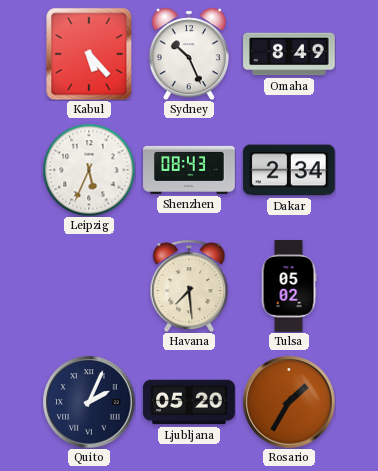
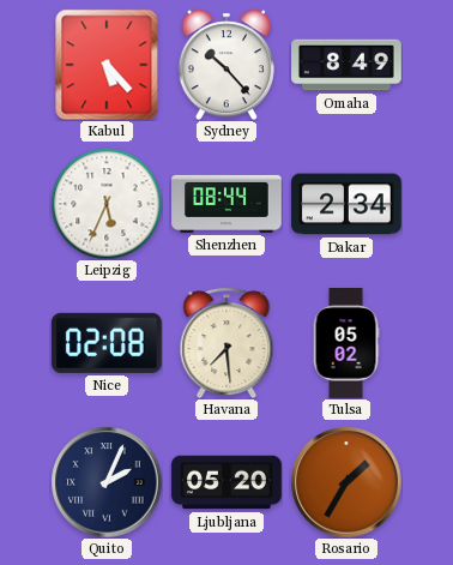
Sydney: 10:26 -> 10:23 (226, 65)
Shenzhen: 08:43 -> 08:44 (226, 204)
Nice: none -> 02:08 (107, 343)
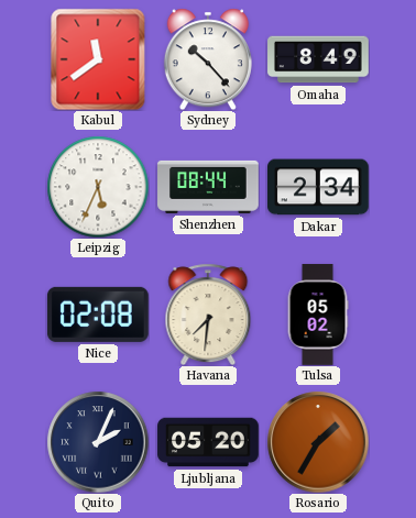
Kabul: 5:23 -> 11:39 (98, 59)
Havana: 7:29 -> 7:31 (208, 315)
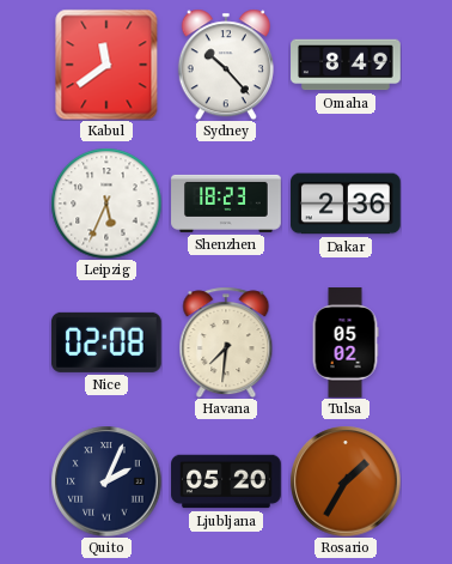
Shenzhen: 08:44 -> 18:23 (226, 204)
Dakar: 2:34 -> 2:36 (347, 204)
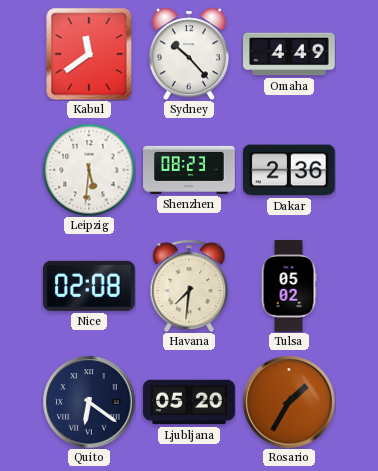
Omaha: 8:49 -> 4:49 (289, 54)
Leipzig: 5:34 -> 5:31 (89, 170)
Shenzhen: 18:23 -> 08:23 (189, 170)
Quito: 2:04 -> 6:21 (89, 402)
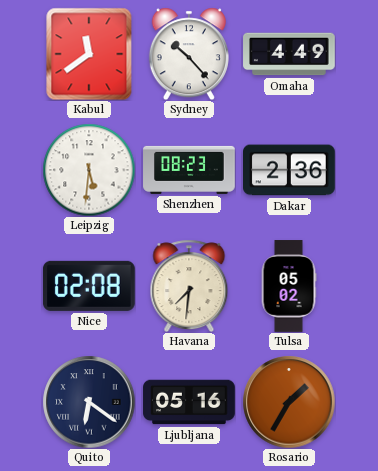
Ljubljana: 05:20 -> 05:16 (189, 402)
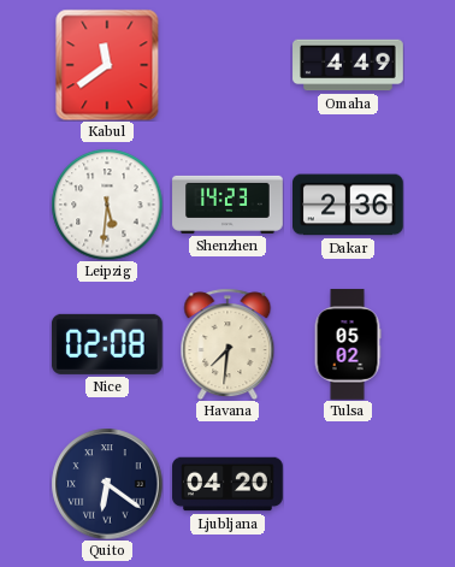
Sydney: 10:23 -> none (189, 54)
Shenzhen: 08:23 -> 14:23 (227, 205)
Ljubljana: 05:16 -> 04:20 (227, 484)
Rosario: 1:35 -> none (289, 402)
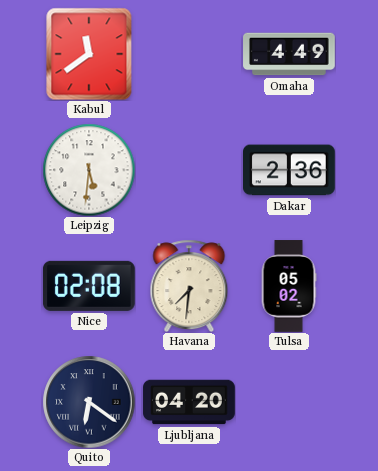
Shenzhen: 14:23 -> none (227, 205)
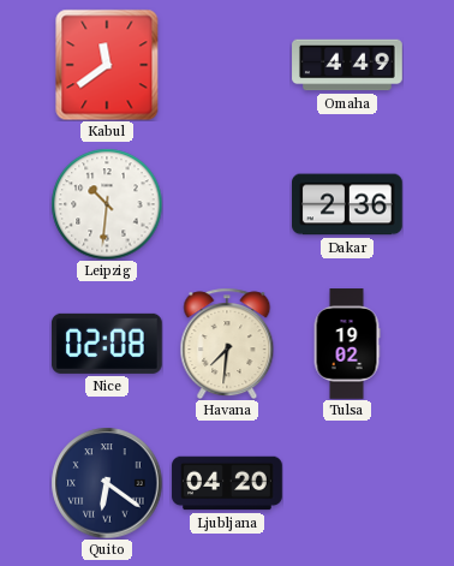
Leipzig: 5:31 -> 10:31 (107, 204)
Tulsa: 05:02 -> 19:02 (347, 344)
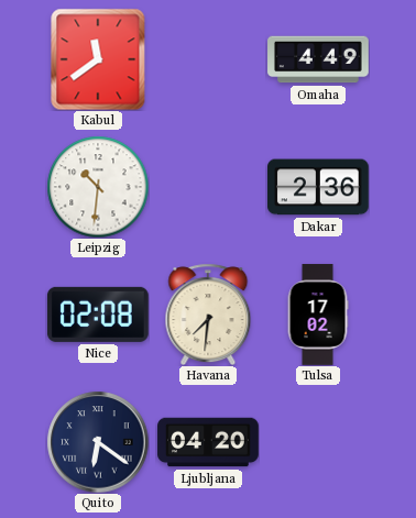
Tulsa: 19:02 -> 17:02 (318, 315)
